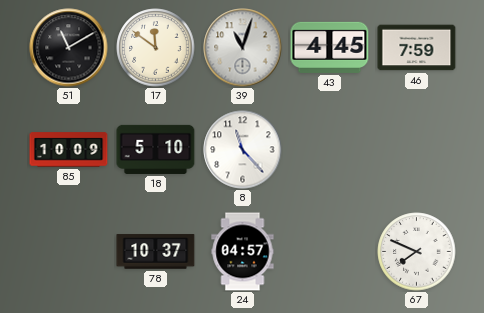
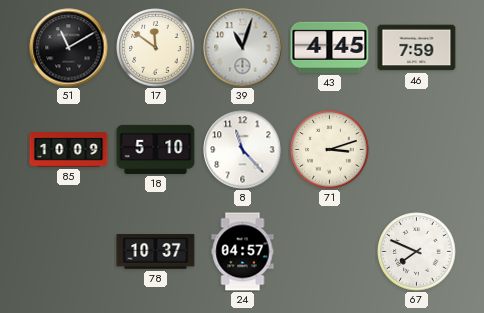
71: none -> 3:12 (330, 150)
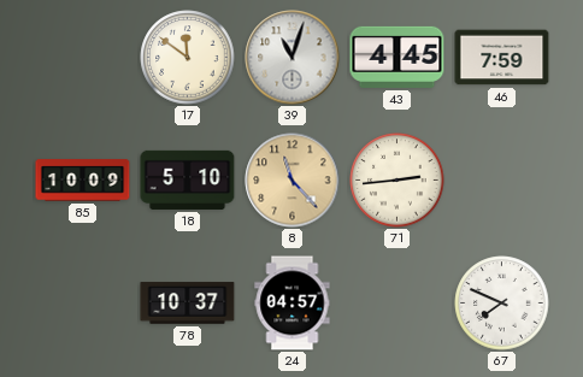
51: 11:10 -> none (69, 48)
8 dial: white -> champagne (293, 181)
71: 3:12 -> 2:44 (397, 181)
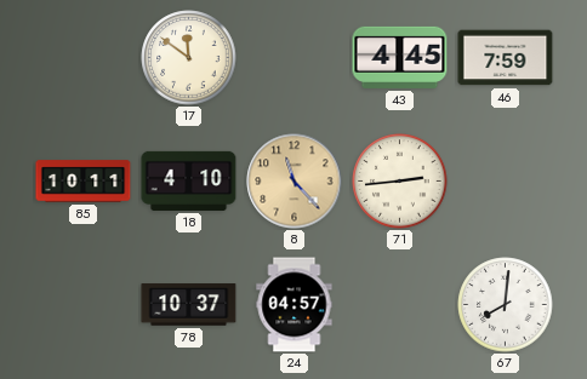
39: 11:03 -> none (293, 58)
85: 10:09 -> 10:11 (84, 182)
18: 5:10 -> 4:10 (189, 180)
67: 7:49 -> 8:01 (506, 305)
